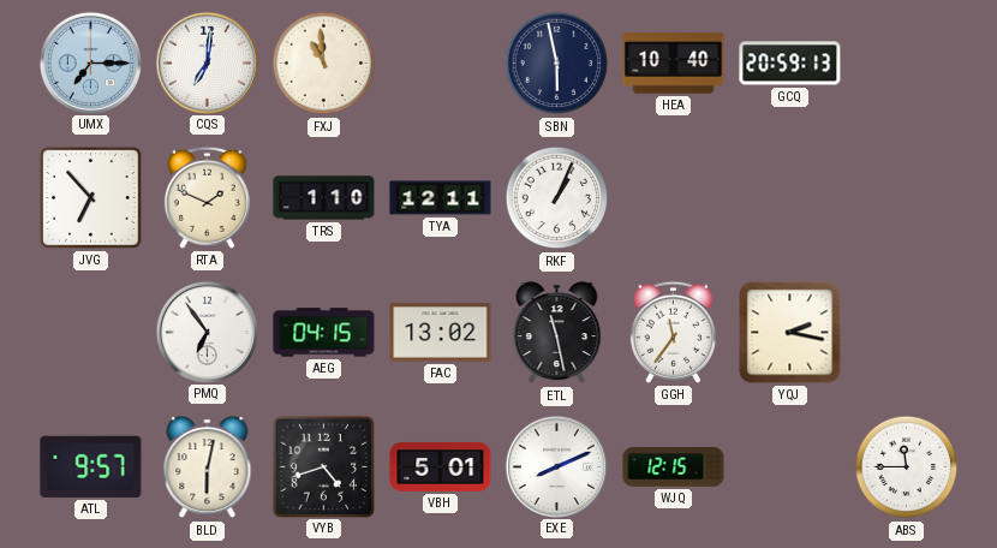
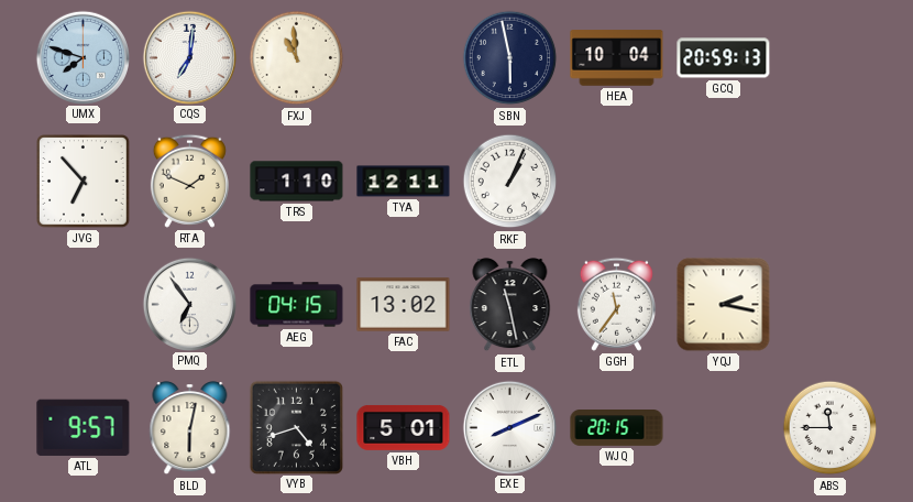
UMX: 7:15 -> 7:48 (82, 57)
HEA: 10:40 -> 10:04 (617, 58)
WJQ: 12:15 -> 20:15 (617, 428)
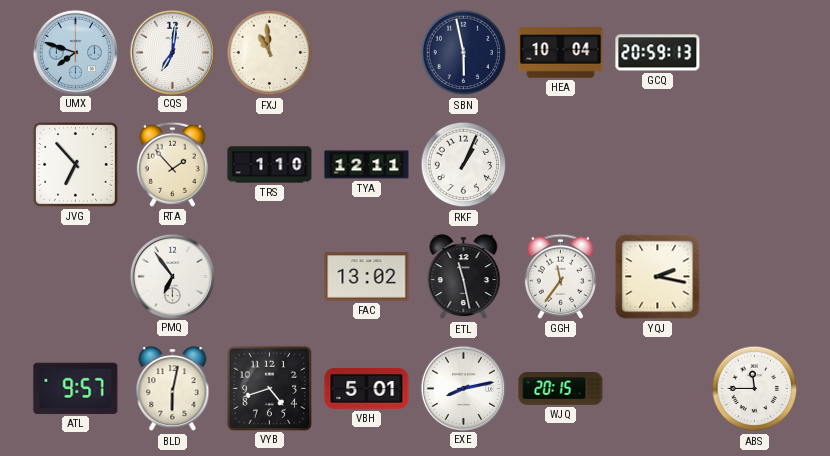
RTA: 1:49 -> 1:53 (172, 164)
AEG: 04:15 -> none (297, 305)
EXE: 8:11 -> 8:13 (463, 388)
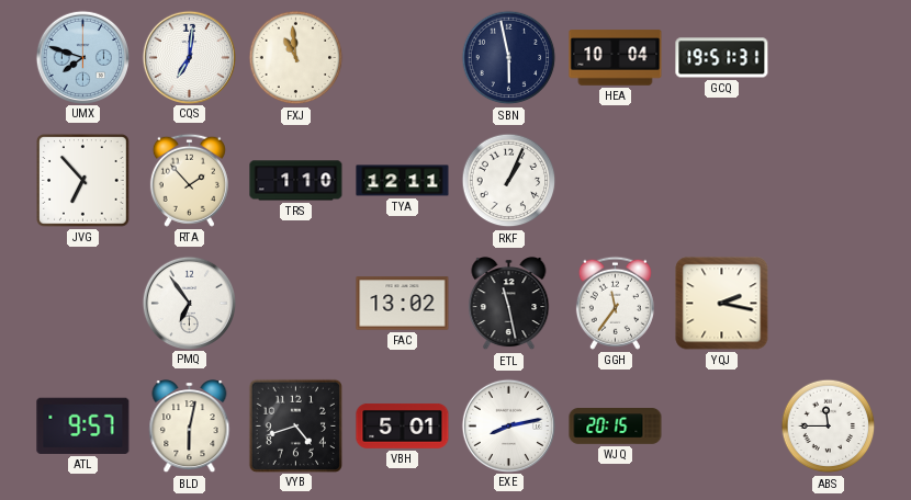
GCQ: 20:59 -> 19:51 (722, 58)
